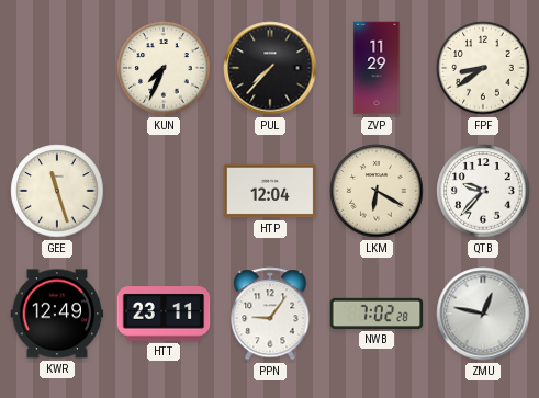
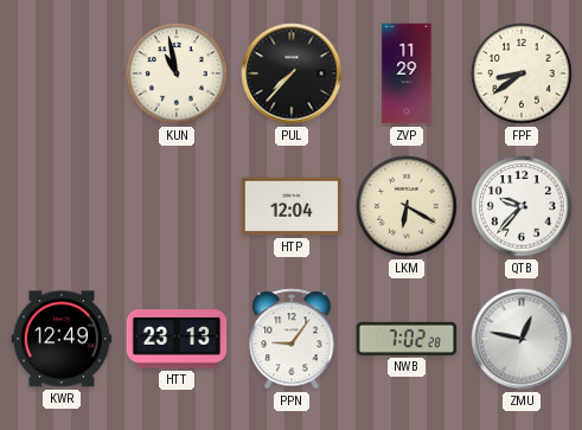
KUN: 7:34 -> 10:58 (177, 73)
GEE: 11:27 -> none (57, 191)
HTT: 23:11 -> 23:13 (177, 339)
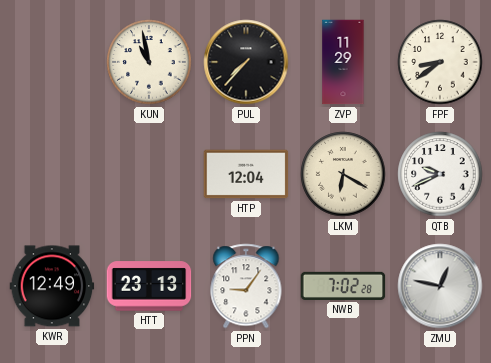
QTB: 9:37 -> 9:41 (440, 174)
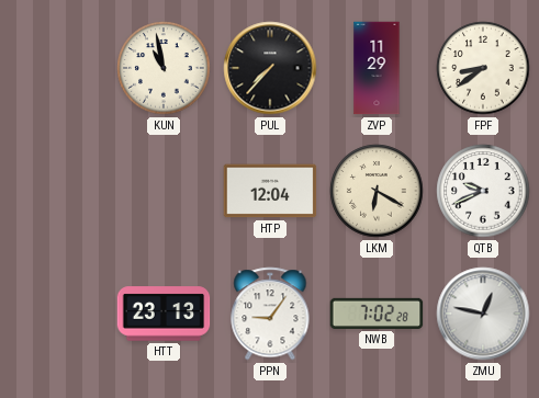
KWR: 12:49 -> none (52, 286)
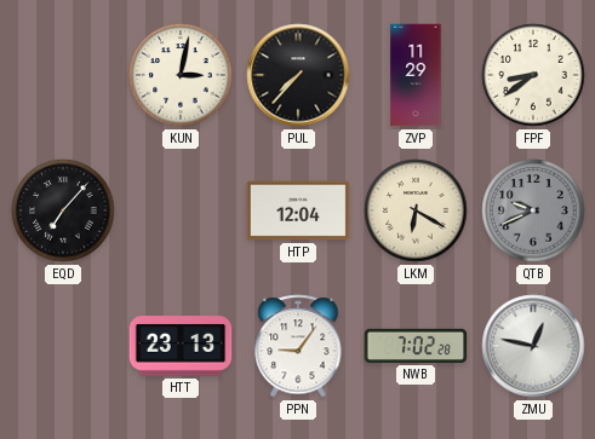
KUN: 10:58 -> 3:02 (181, 75)
EQD: none -> 7:07 (63, 210)
QTB dial: white -> grey (533, 210)
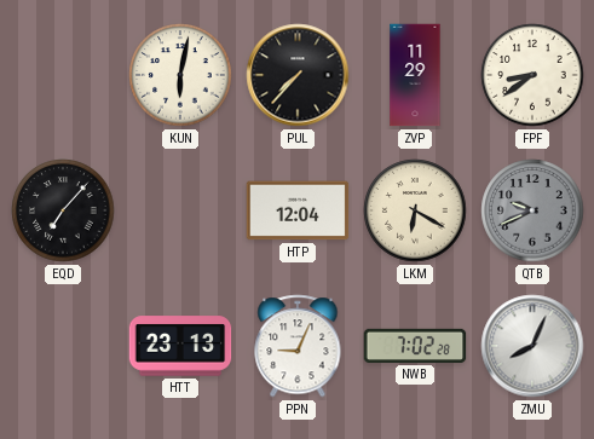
KUN: 3:02 -> 6:02 (180, 75)
PPN: 9:06 -> 9:04 (298, 346)
ZMU: 12:47 -> 8:04 (532, 346)
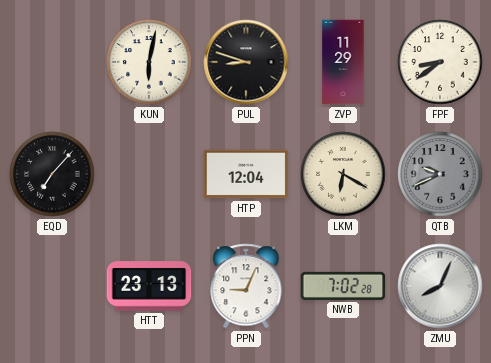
PUL: 7:37 -> 8:48 (246, 62)
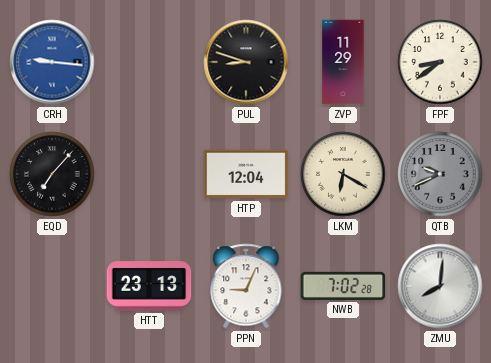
CRH: none -> 9:16 (52, 62)
KUN: 6:02 -> none (149, 62)
ZMU: 8:04 -> 8:01 (440, 286)
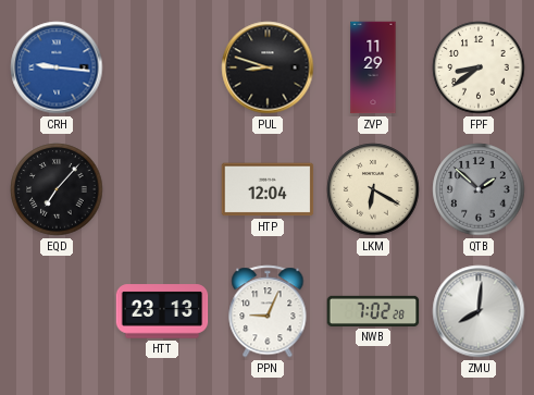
QTB: 9:41 -> 1:52 (479, 189)
